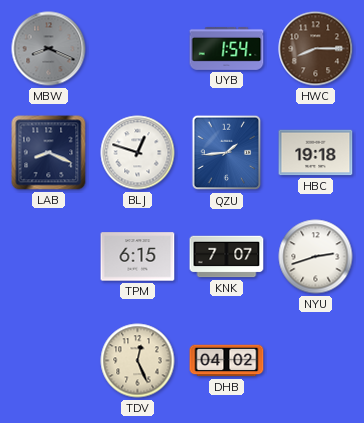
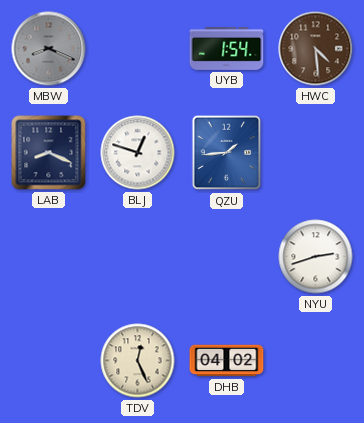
HWC: 8:15 -> 4:29 (316, 49)
HBC: 19:18 -> none (316, 153)
TPM: 6:15 -> none (138, 257)
KNK: 7:07 -> none (227, 257)
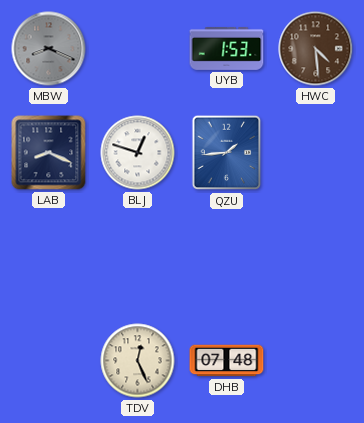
UYB: 1:54 -> 1:53 (227, 48)
NYU: 2:42 -> none (316, 257)
DHB: 04:02 -> 07:48 (227, 361)
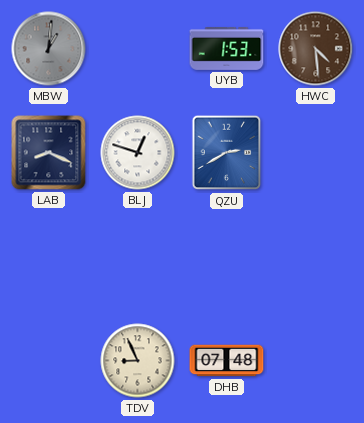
MBW: 8:19 -> 1:01 (49, 49)
QZU: 1:44 -> 2:40 (227, 153)
TDV: 12:26 -> 8:56 (138, 361)
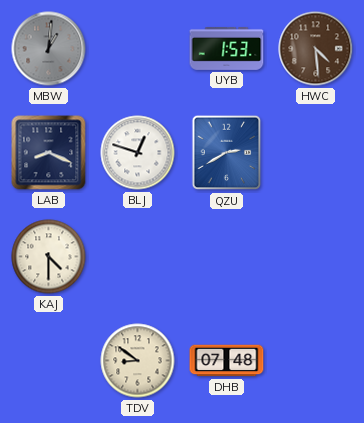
KAJ: none -> 4:30 (49, 257)
TDV: 8:56 -> 8:51 (138, 361)
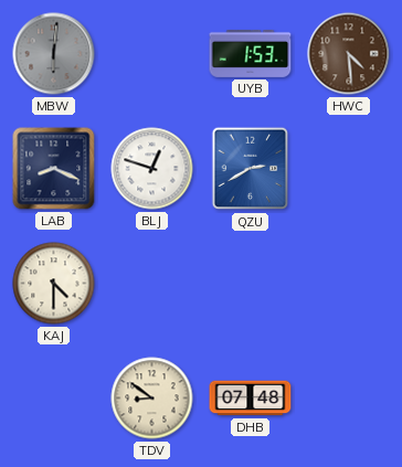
MBW: 1:01 -> 6:01 (54, 54)
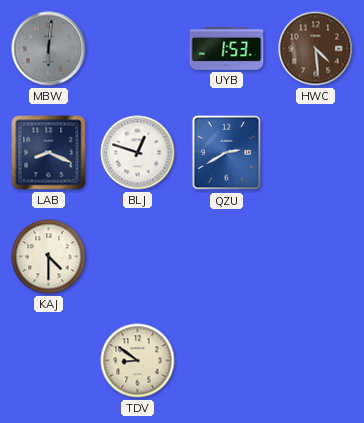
DHB: 07:48 -> none (251, 399)
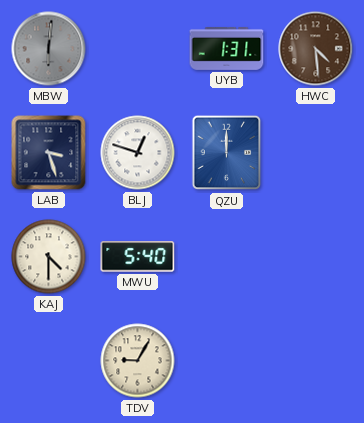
UYB: 1:53 -> 1:31 (227, 48)
LAB: 8:19 -> 3:27 (49, 153)
QZU: 2:40 -> 12:00 (227, 153)
MWU: none -> 5:40 (138, 257)
TDV: 8:51 -> 9:05 (138, 361)
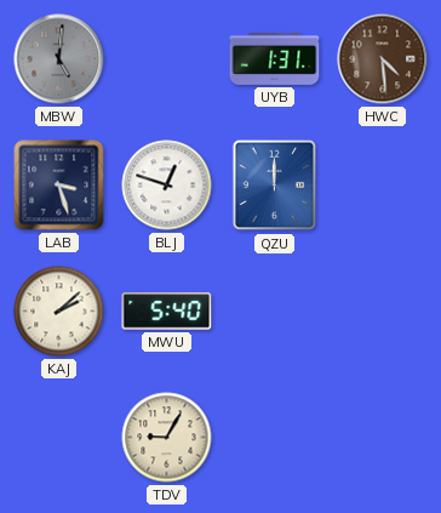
MBW: 6:01 -> 5:01 (59, 59)
KAJ: 4:30 -> 2:08 (59, 312)
